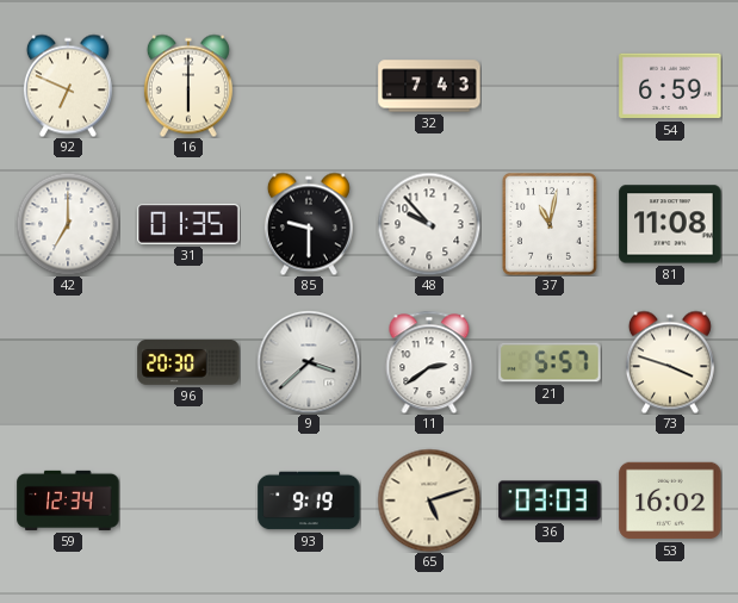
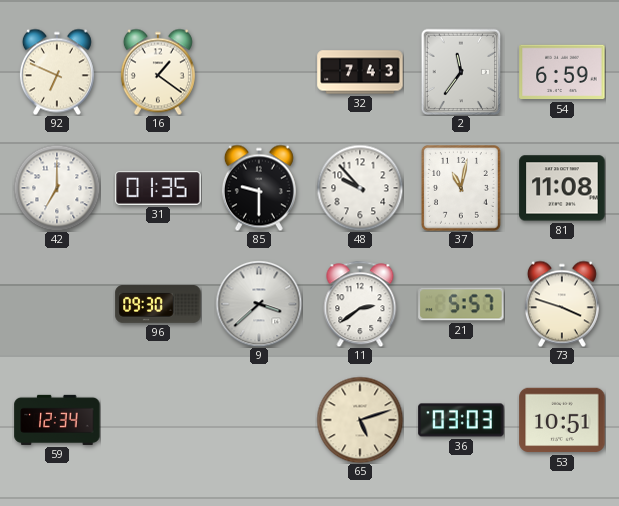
16: 6:00 -> 1:21 (158, 72)
2: none -> 11:36 (461, 72)
96: 20:30 -> 09:30 (158, 305)
93: 9:19 -> none (309, 501)
53: 16:02 -> 10:51 (562, 420)
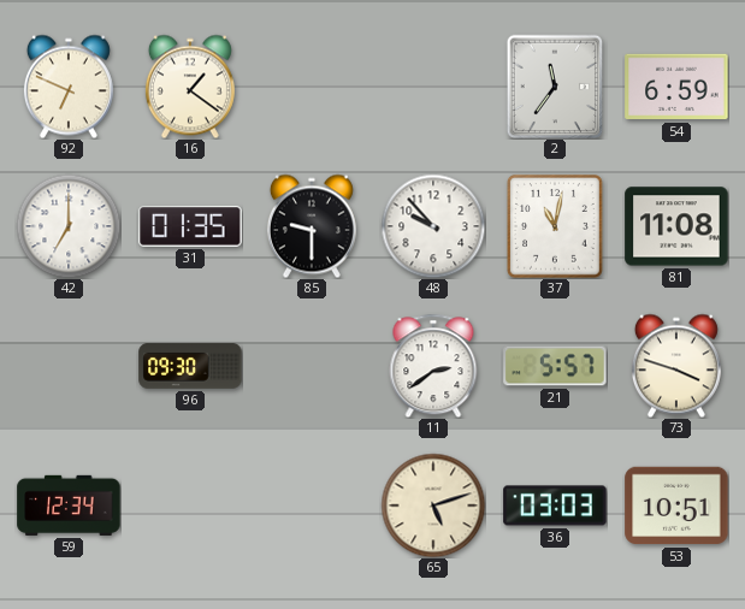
32: 7:43 -> none (360, 72)
9: 3:38 -> none (259, 304)
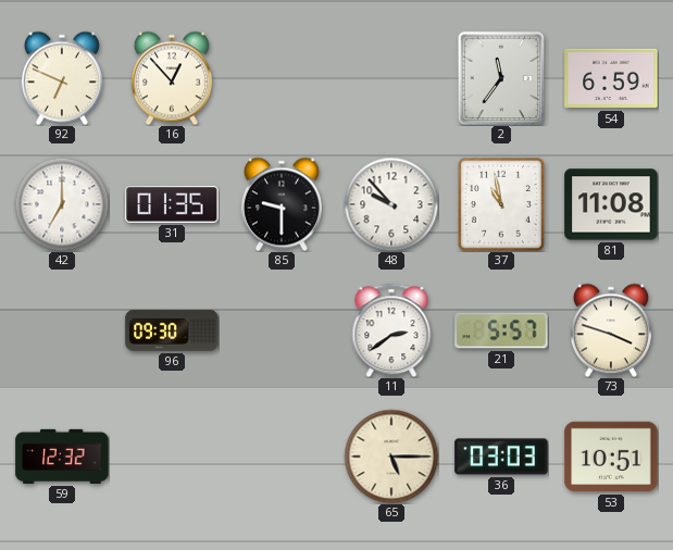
16: 1:21 -> 12:53 (172, 78)
37: 11:02 -> 10:58 (502, 205)
59: 12:34 -> 12:32 (62, 457)
65: 5:12 -> 5:15 (391, 457)
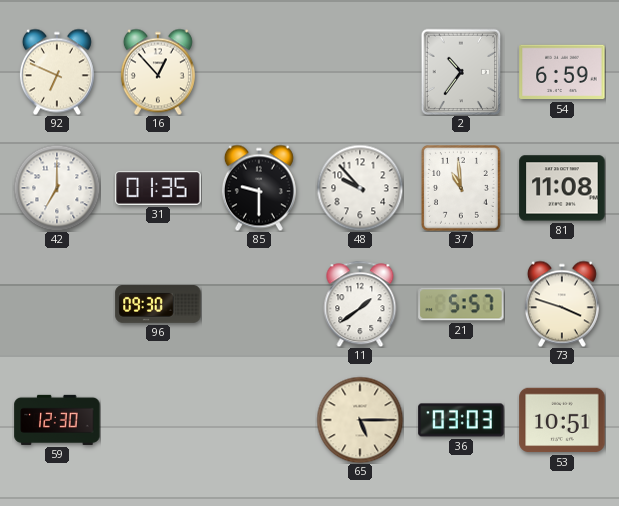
2: 11:36 -> 10:36 (461, 72)
37: 10:58 -> 10:59 (462, 189)
11: 2:39 -> 1:39 (360, 304)
59: 12:32 -> 12:30 (57, 420)
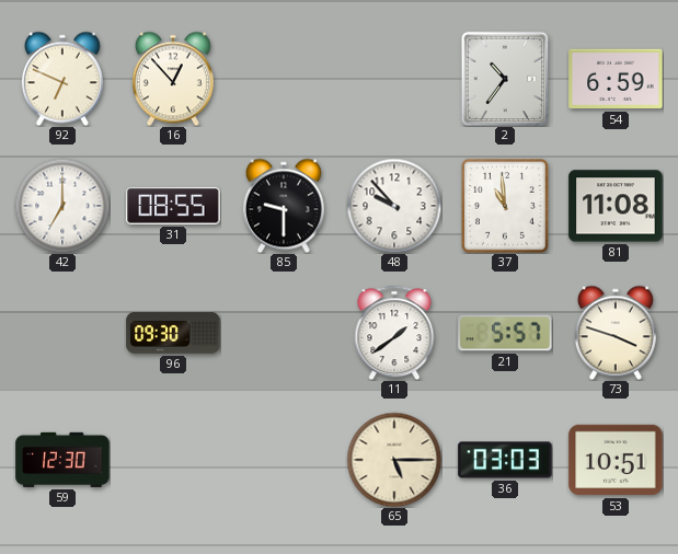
31: 01:35 -> 08:55 (173, 206)
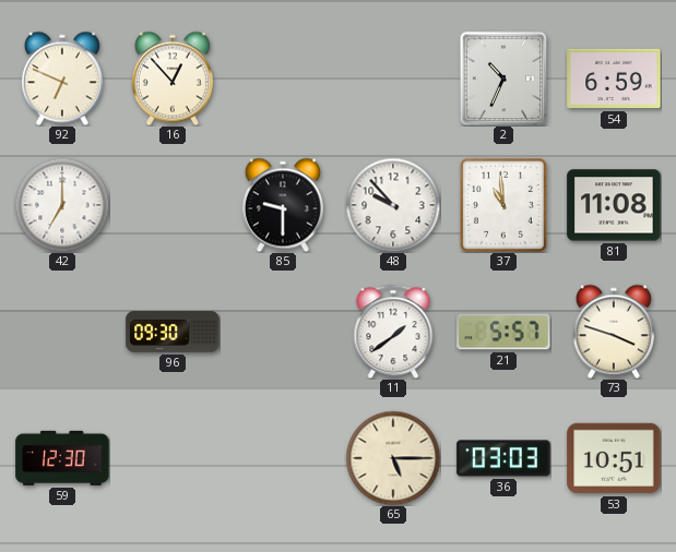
2: 10:36 -> 10:34 (503, 79)
31: 08:55 -> none (173, 206)
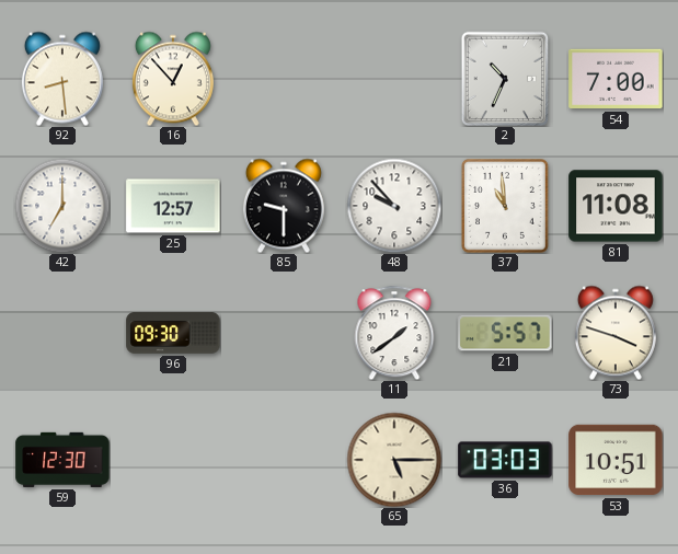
92: 6:49 -> 8:29 (62, 79)
54: 6:59 -> 7:00 (616, 79)
25: none -> 12:57 (173, 206)
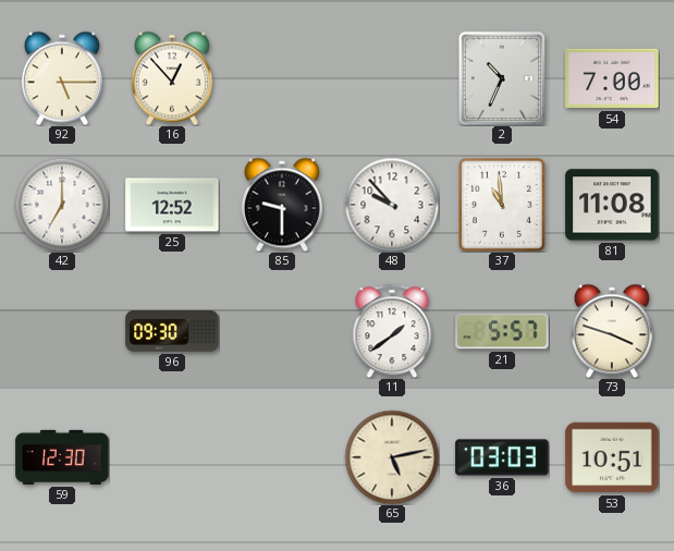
92: 8:29 -> 5:15 (62, 78)
25: 12:57 -> 12:52 (172, 205)
65: 5:15 -> 5:13 (392, 457)
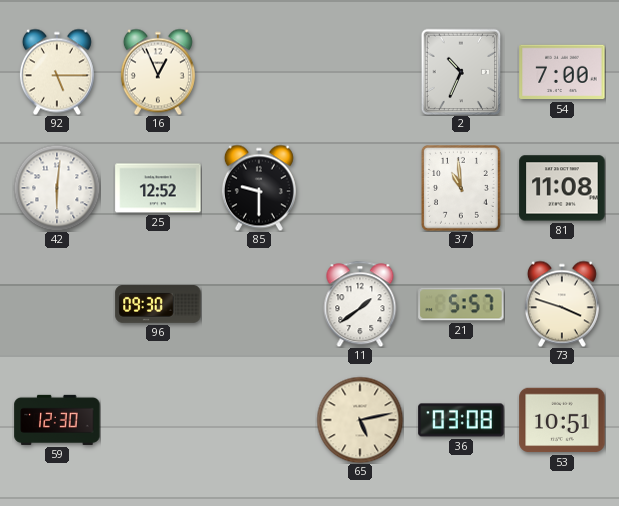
16: 12:53 -> 12:56 (158, 72)
42: 7:00 -> 6:01 (57, 188)
48: 9:53 -> none (392, 205)
36: 03:03 -> 03:08 (461, 420)
